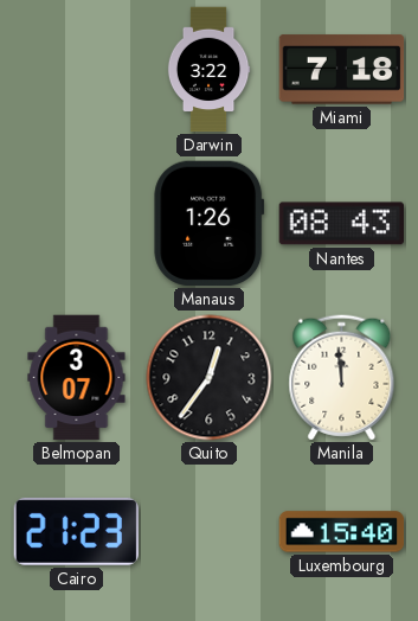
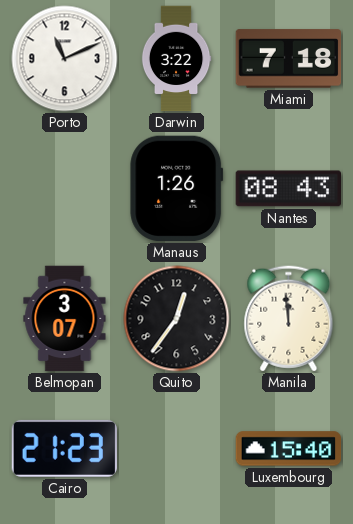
Porto: none -> 11:11 (65, 59)
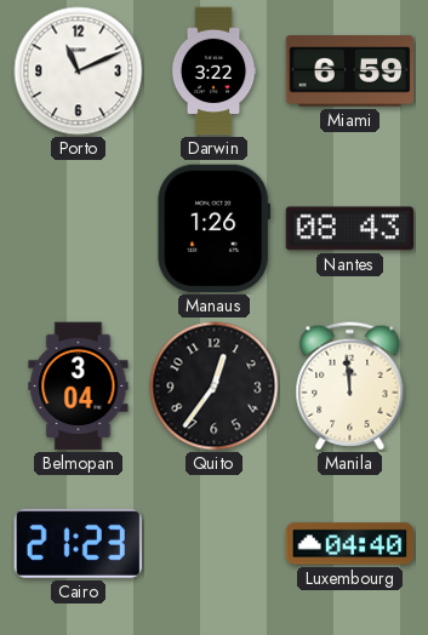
Miami: 7:18 -> 6:59 (350, 71)
Belmopan: 3:07 -> 3:04 (79, 387)
Luxembourg: 15:40 -> 04:40 (350, 544)
